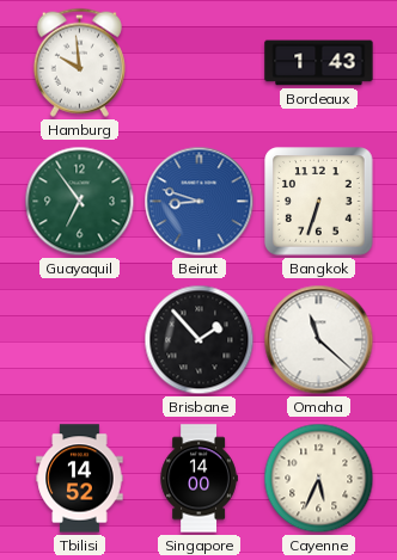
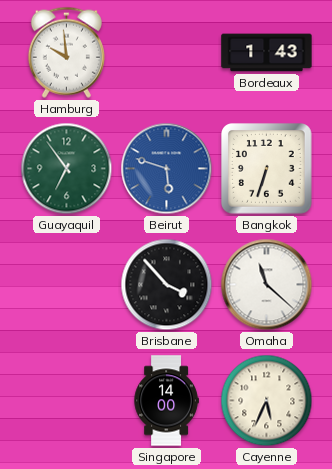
Beirut: 8:48 -> 5:48 (167, 169)
Brisbane: 1:53 -> 3:53 (167, 285)
Tbilisi: 14:52 -> none (80, 479)
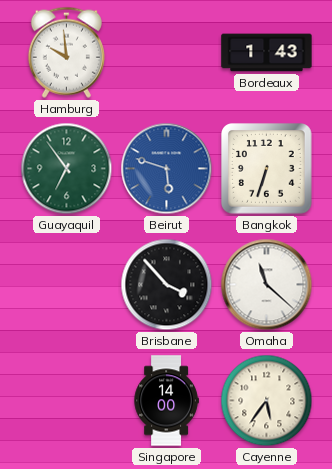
Cayenne: 5:34 -> 5:36 (267, 401)
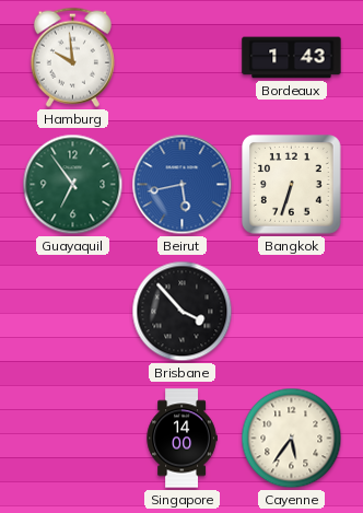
Beirut: 5:48 -> 5:43 (183, 185)
Omaha: 11:22 -> none (267, 285)
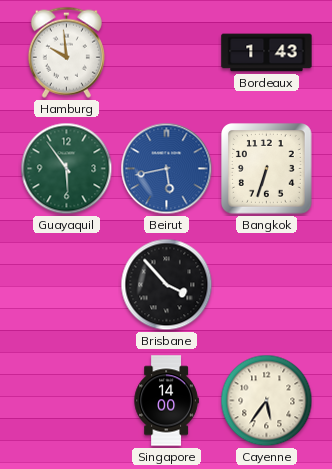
Guayaquil: 6:54 -> 5:54 (67, 169)
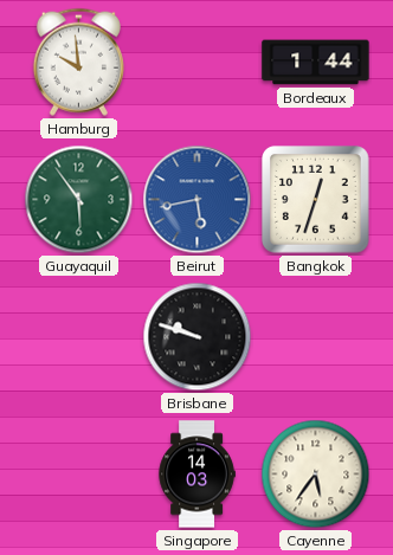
Bordeaux: 1:43 -> 1:44 (316, 63)
Bangkok: 6:33 -> 12:33 (316, 200)
Brisbane: 3:53 -> 9:48 (198, 337)
Singapore: 14:00 -> 14:03 (196, 475)
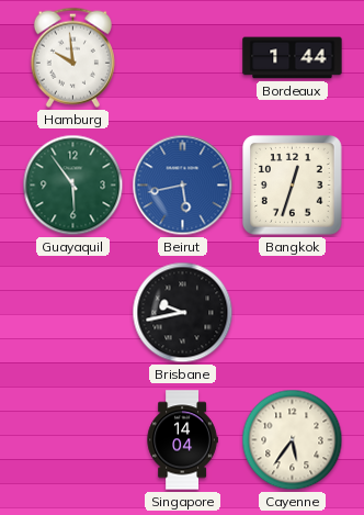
Brisbane: 9:48 -> 9:43 (183, 313)
Singapore: 14:03 -> 14:04 (182, 440)
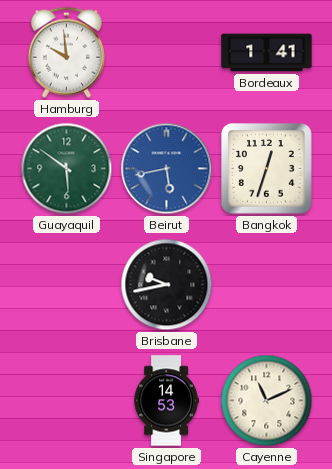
Bordeaux: 1:44 -> 1:41 (267, 53)
Guayaquil: 5:54 -> 5:51 (67, 169)
Singapore: 14:04 -> 14:53 (166, 401)
Cayenne: 5:36 -> 11:11 (267, 401)
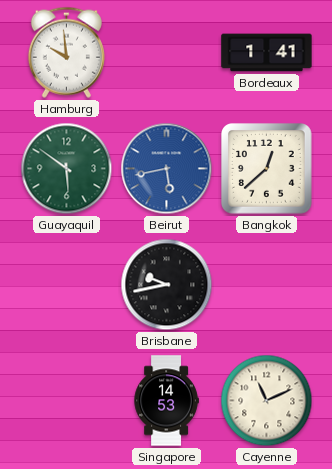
Bangkok: 12:33 -> 12:38 (267, 169)
